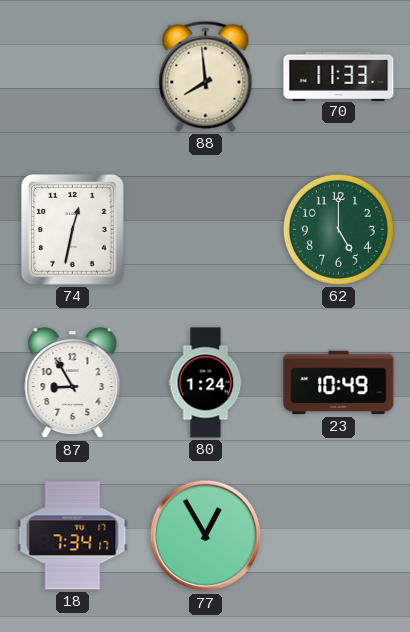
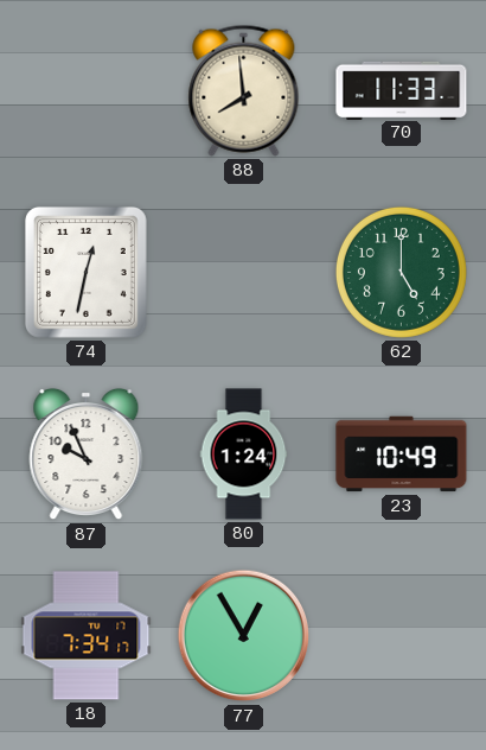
87: 8:55 -> 9:56 (87, 455)
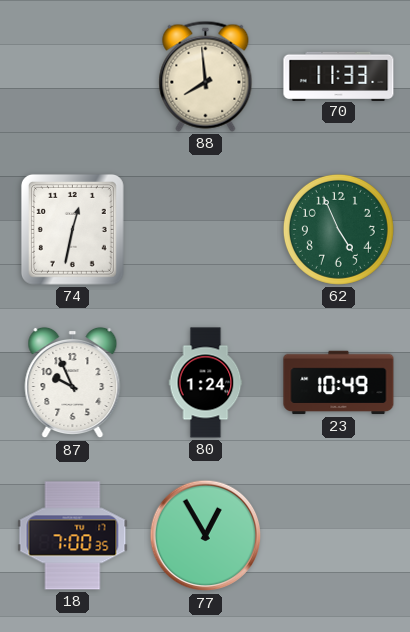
62: 5:00 -> 4:56 (338, 229)
18: 7:34 -> 7:00 (73, 536)
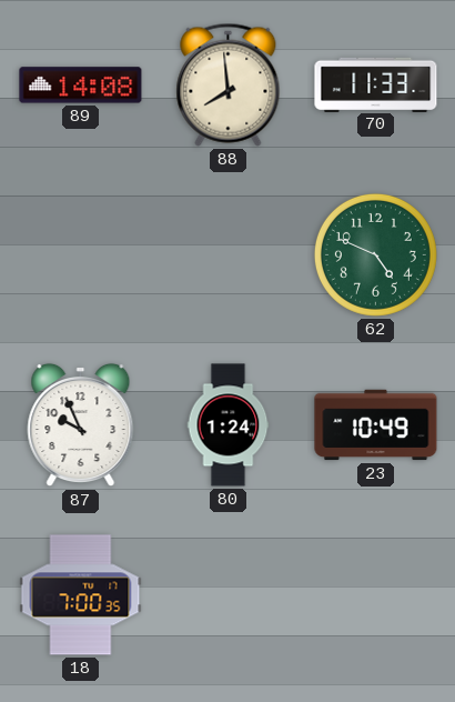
89: none -> 14:08 (81, 86)
74: 12:32 -> none (72, 229)
62: 4:56 -> 4:49 (375, 254)
77: 12:55 -> none (206, 536)
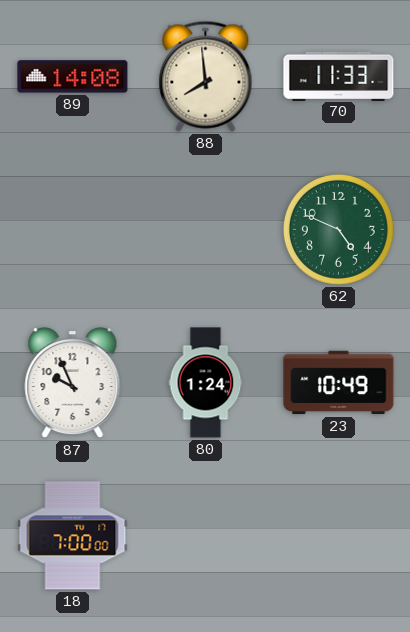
18: 7:00:35 -> 7:00:00 (73, 536)
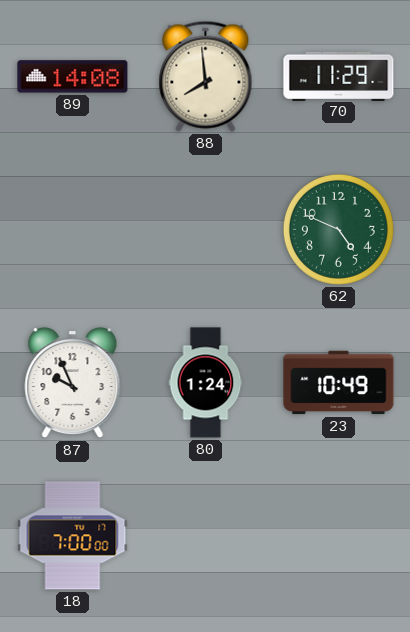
70: 11:33 -> 11:29 (339, 76)
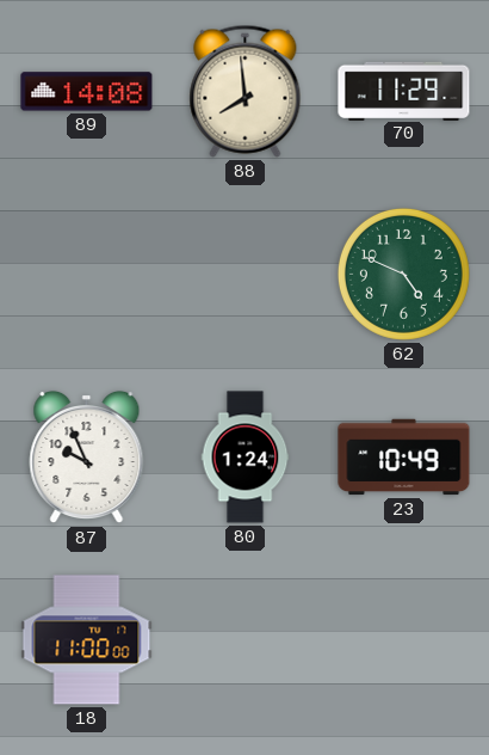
18: 7:00 -> 11:00 (87, 640)
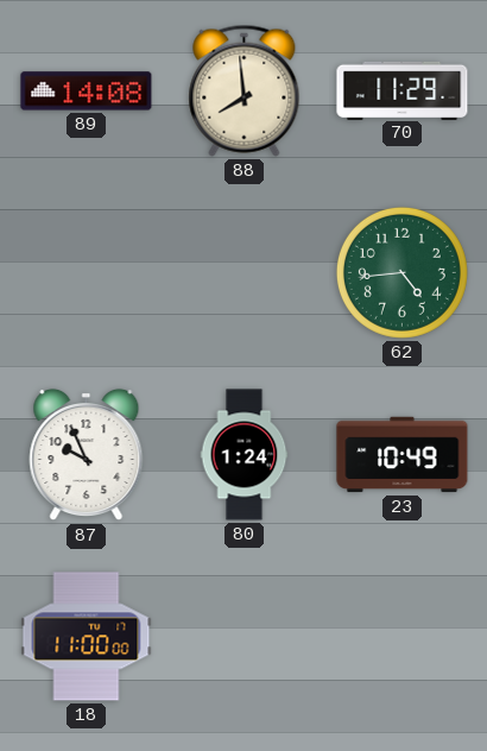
62: 4:49 -> 4:44 (401, 272)
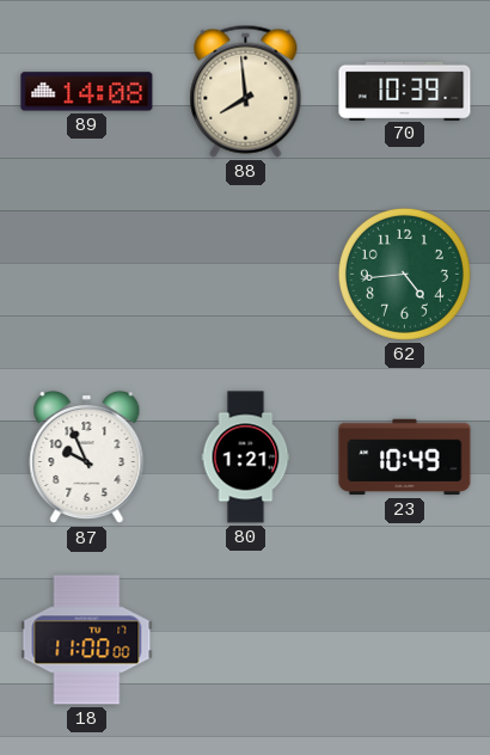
70: 11:29 -> 10:39 (405, 91)
80: 1:24 -> 1:21 (246, 458)
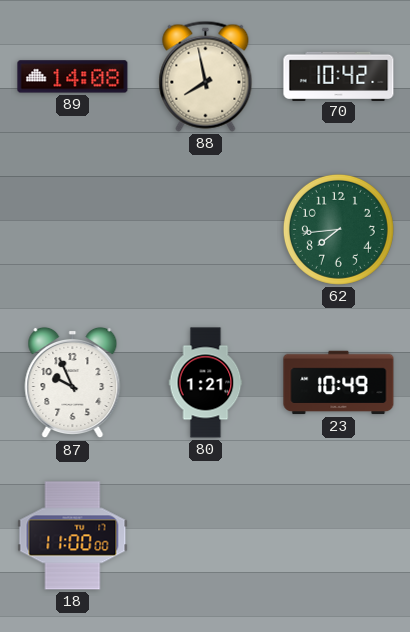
88: 7:59 -> 7:58 (206, 76)
70: 10:39 -> 10:42 (339, 76)
62: 4:44 -> 7:44 (338, 229)
